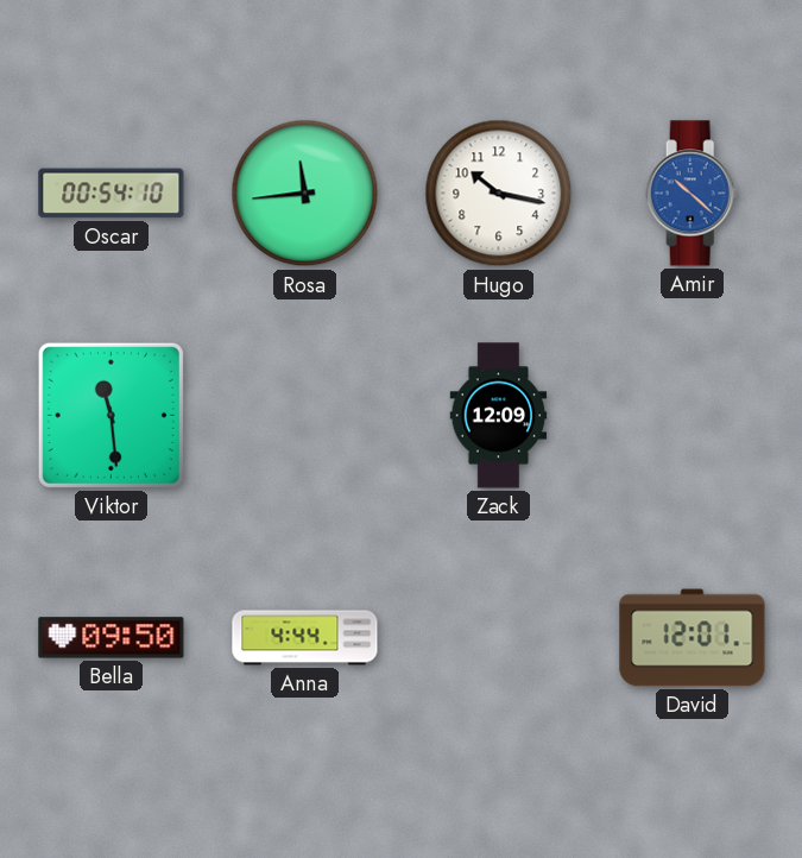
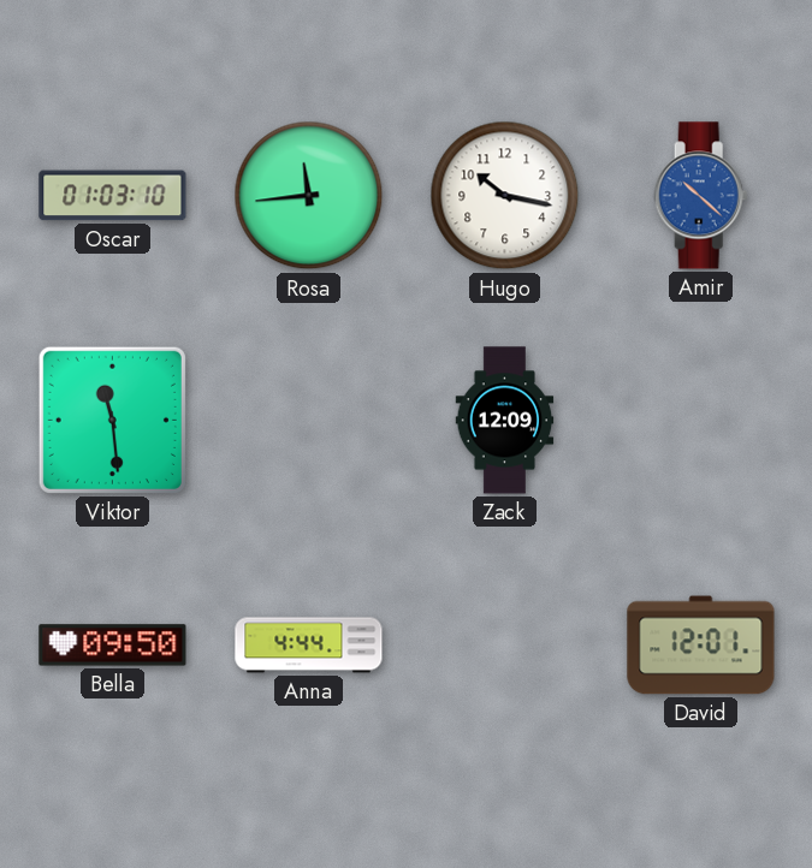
Oscar: 00:54 -> 01:03 (113, 196)
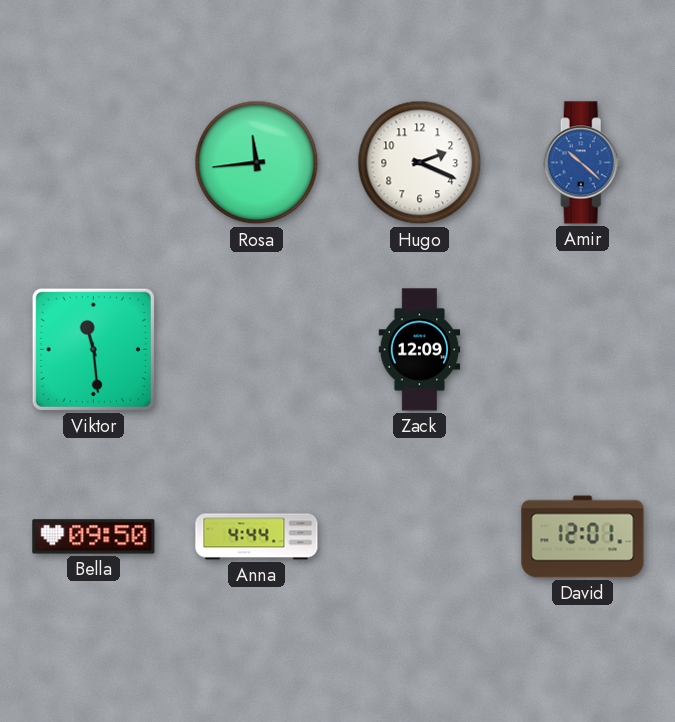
Oscar: 01:03 -> none (113, 196)
Hugo: 10:17 -> 2:19 (420, 163)
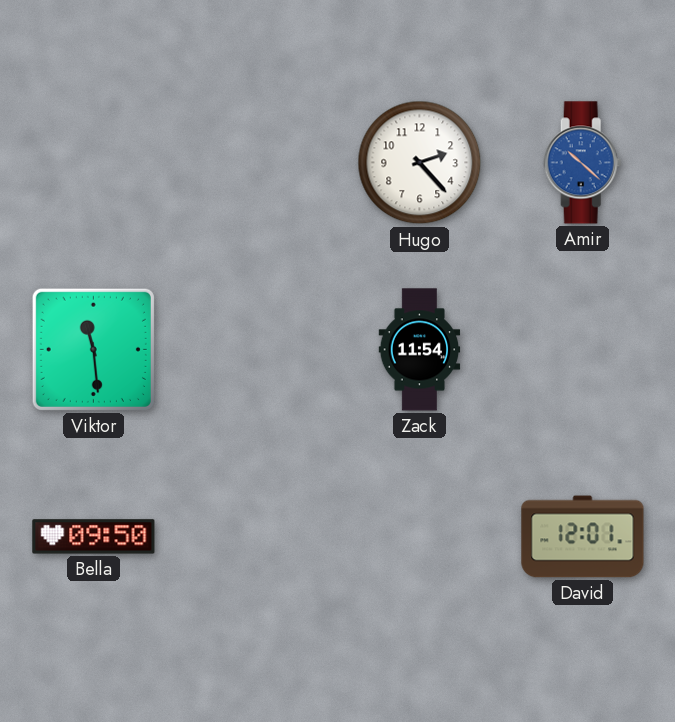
Rosa: 11:44 -> none (257, 163)
Hugo: 2:19 -> 2:23 (420, 163)
Zack: 12:09 -> 11:54 (420, 350)
Anna: 4:44 -> none (257, 537)
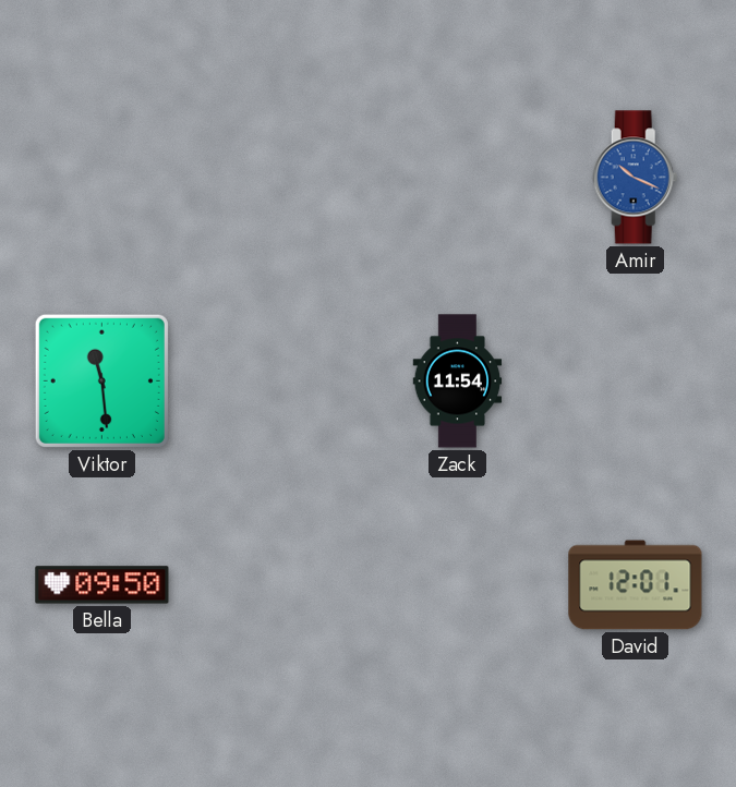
Hugo: 2:23 -> none (420, 163)
Amir: 10:22 -> 10:19 (636, 178)
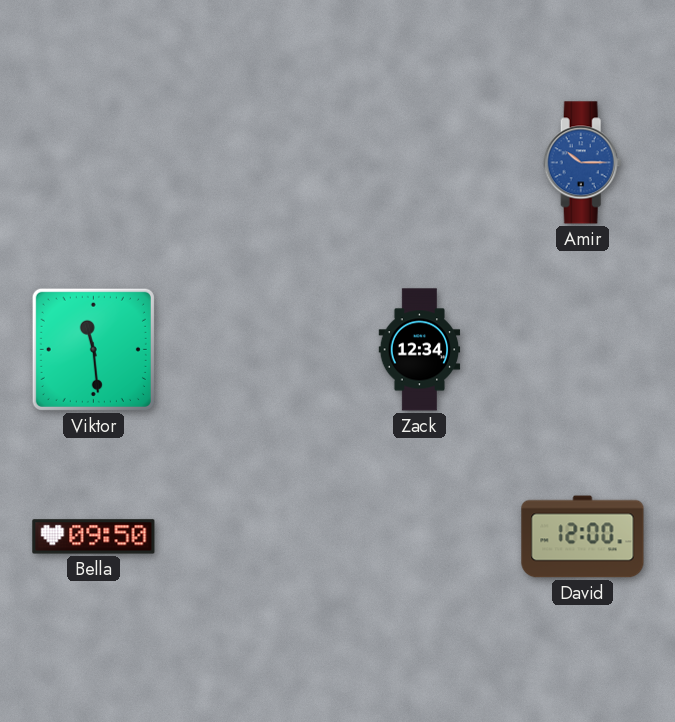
Amir: 10:19 -> 10:15 (583, 163)
Zack: 11:54 -> 12:34 (420, 350)
David: 12:01 -> 12:00 (583, 537)
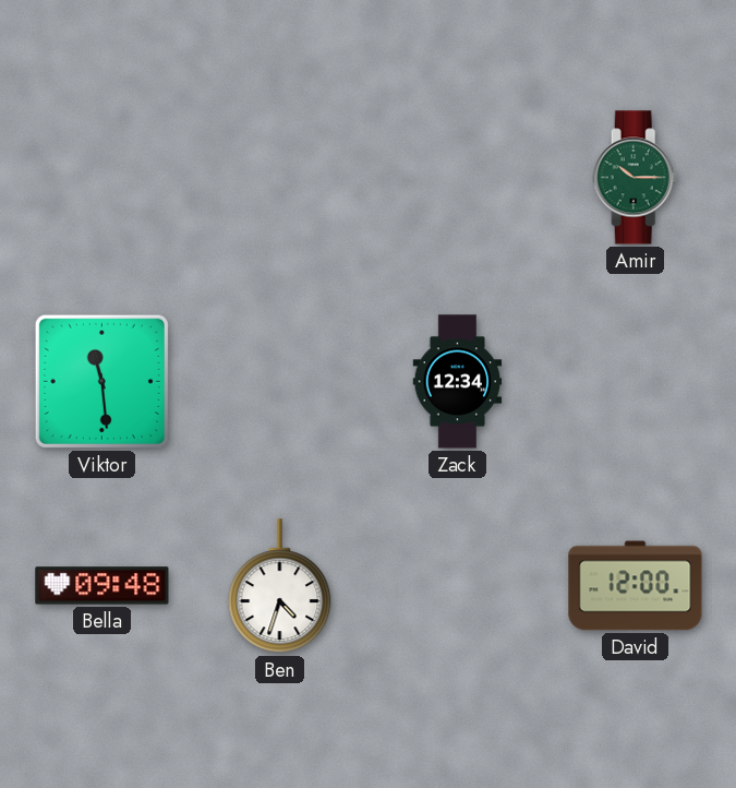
Amir dial: blue -> green (636, 178)
Bella: 09:50 -> 09:48 (102, 586)
Ben: none -> 4:33 (280, 586)
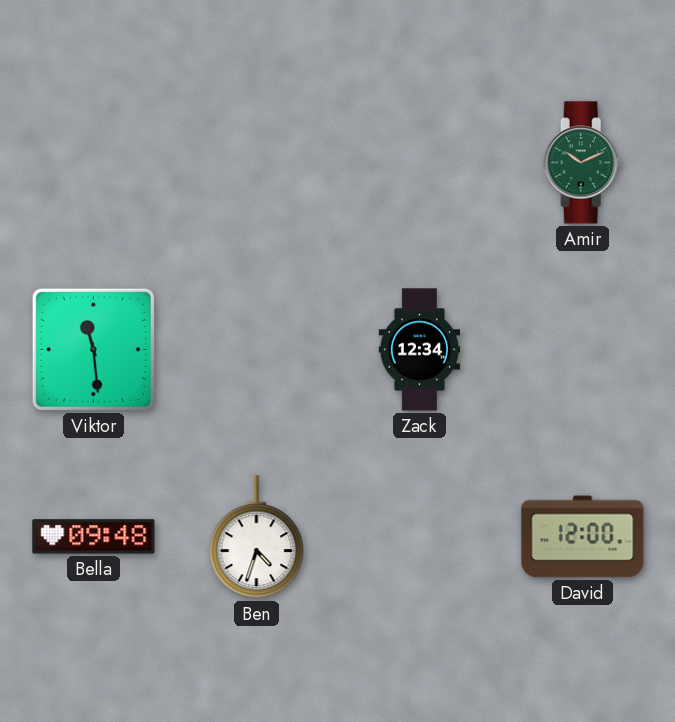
Amir: 10:15 -> 10:11 (583, 163)
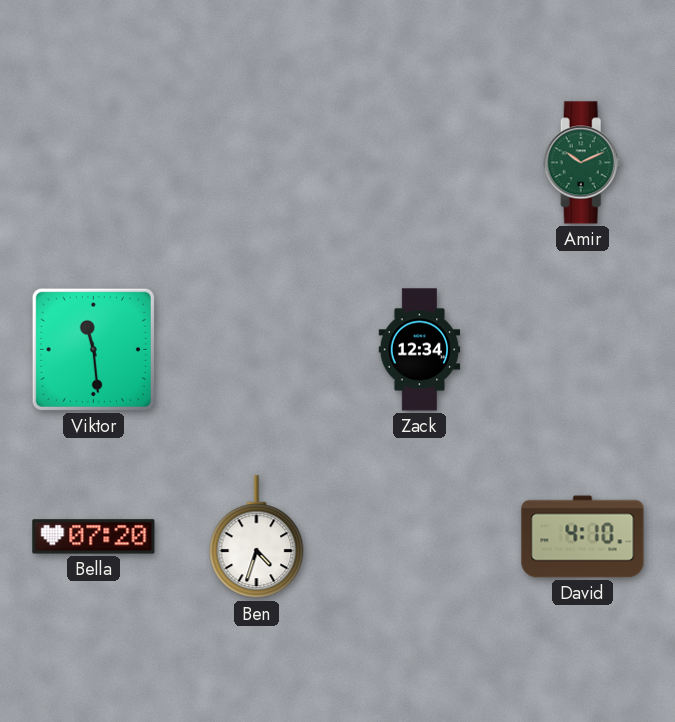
Bella: 09:48 -> 07:20 (94, 537)
David: 12:00 -> 4:10 (583, 537)
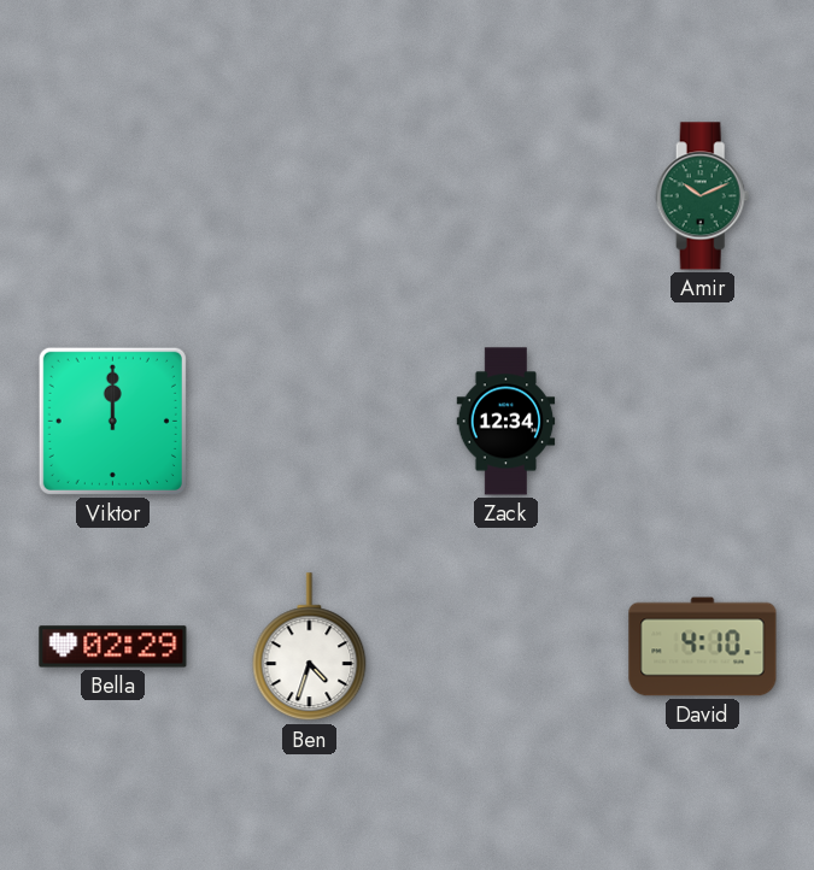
Viktor: 11:29 -> 12:00 (112, 421)
Bella: 07:20 -> 02:29 (113, 647)
